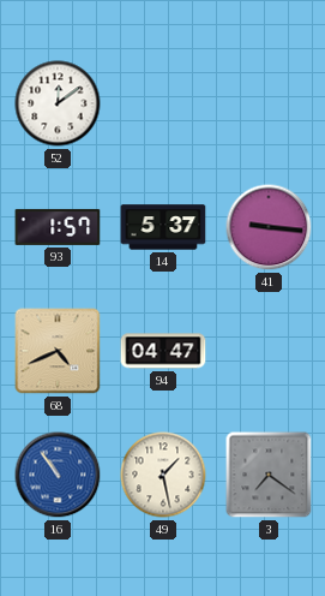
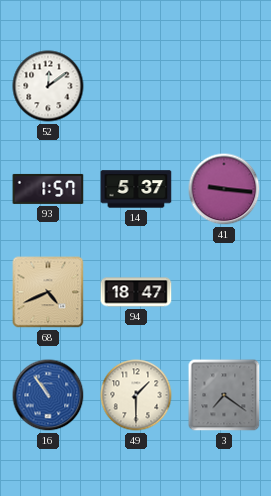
94: 04:47 -> 18:47 (136, 292)
49: 1:28 -> 1:30 (136, 395)
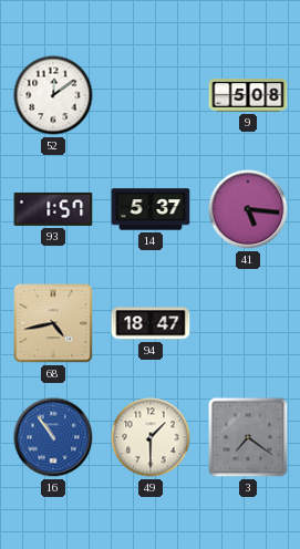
9: none -> 5:08 (248, 95)
41: 9:16 -> 5:16 (248, 209)
68: 4:41 -> 4:43 (53, 323)
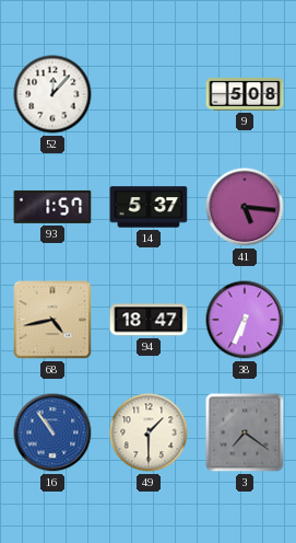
52: 12:09 -> 12:07 (52, 94)
38: none -> 6:34 (245, 320)
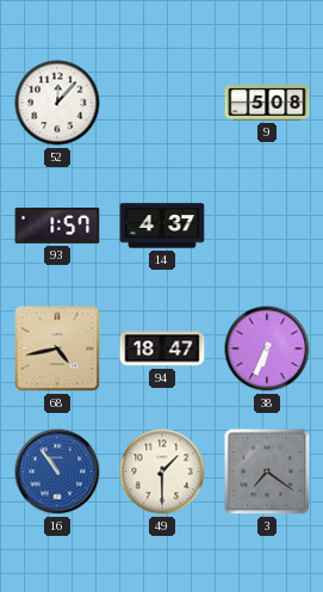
14: 5:37 -> 4:37 (162, 226)
41: 5:16 -> none (245, 207)
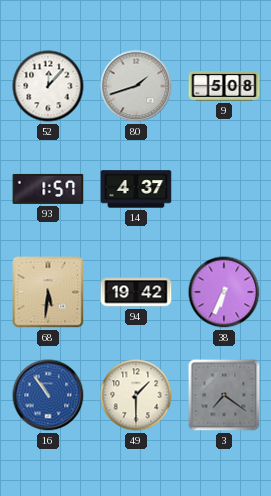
80: none -> 1:42 (136, 86)
68: 4:43 -> 5:31 (48, 292)
94: 18:47 -> 19:42 (136, 292)
